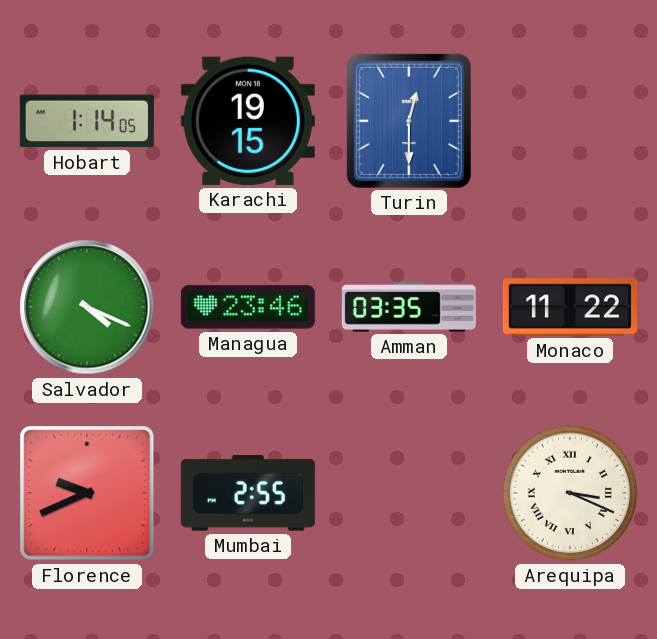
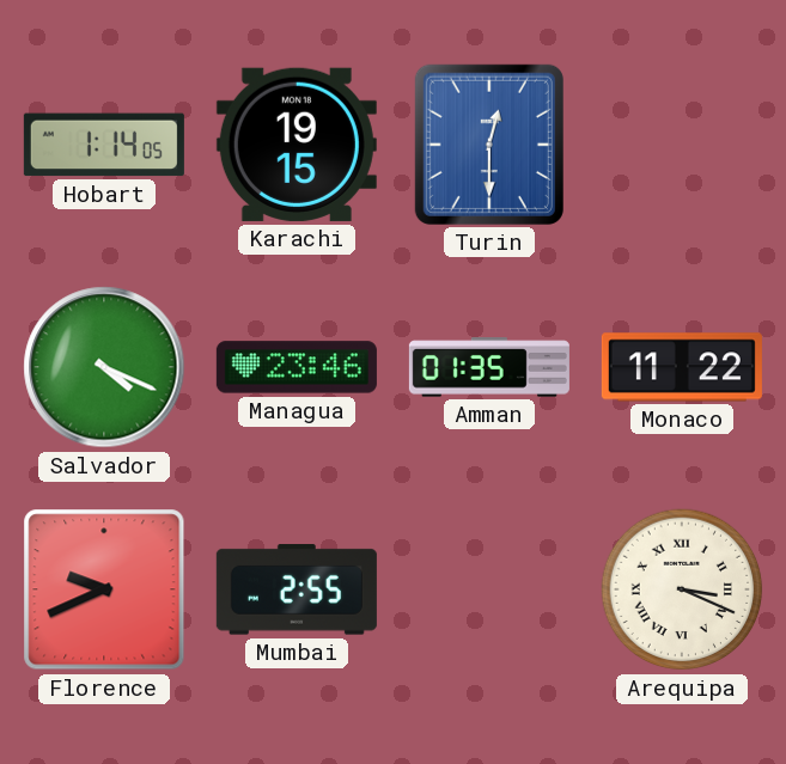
Amman: 03:35 -> 01:35 (489, 367)
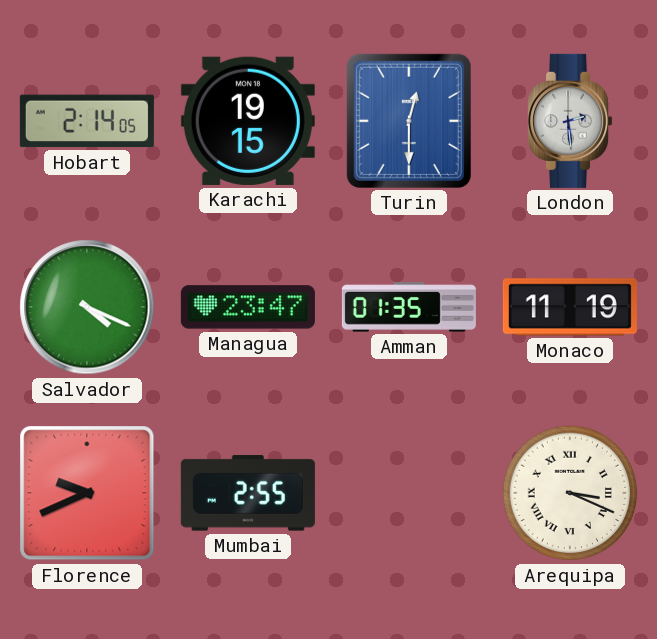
Hobart: 1:14 -> 2:14 (87, 121)
London: none -> 2:29 (570, 121)
Managua: 23:46 -> 23:47 (248, 307)
Monaco: 11:22 -> 11:19 (570, 307)
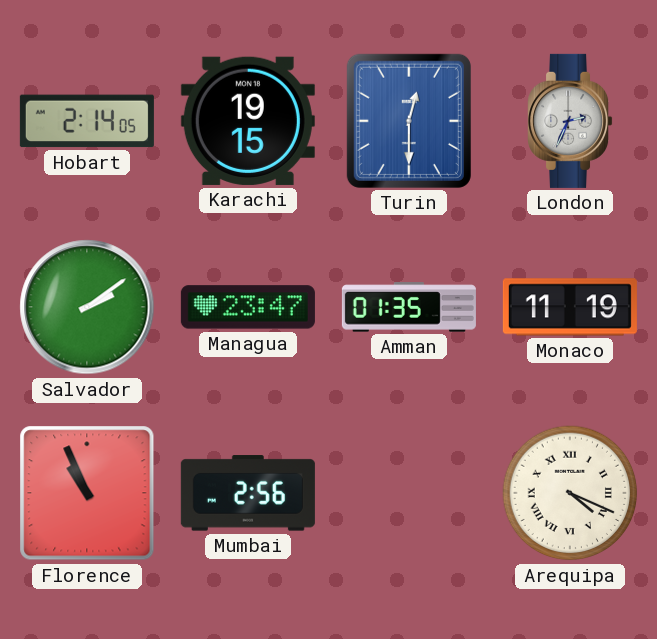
London: 2:29 -> 2:34 (570, 121)
Salvador: 4:19 -> 2:09 (87, 307)
Florence: 9:41 -> 10:56 (87, 493)
Mumbai: 2:55 -> 2:56 (248, 493)
Arequipa: 3:19 -> 4:19 (570, 493)
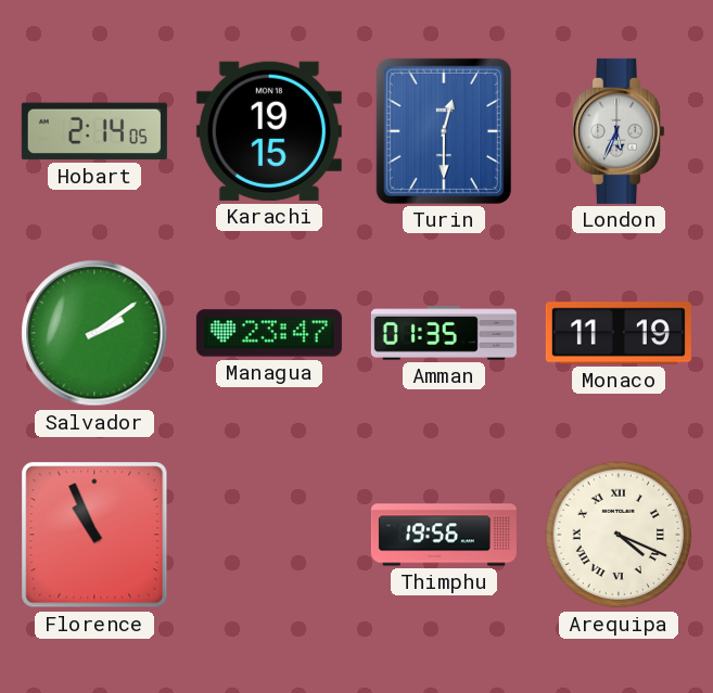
London: 2:34 -> 5:34 (619, 131)
Mumbai: 2:56 -> none (248, 493)
Thimphu: none -> 19:56 (444, 535)
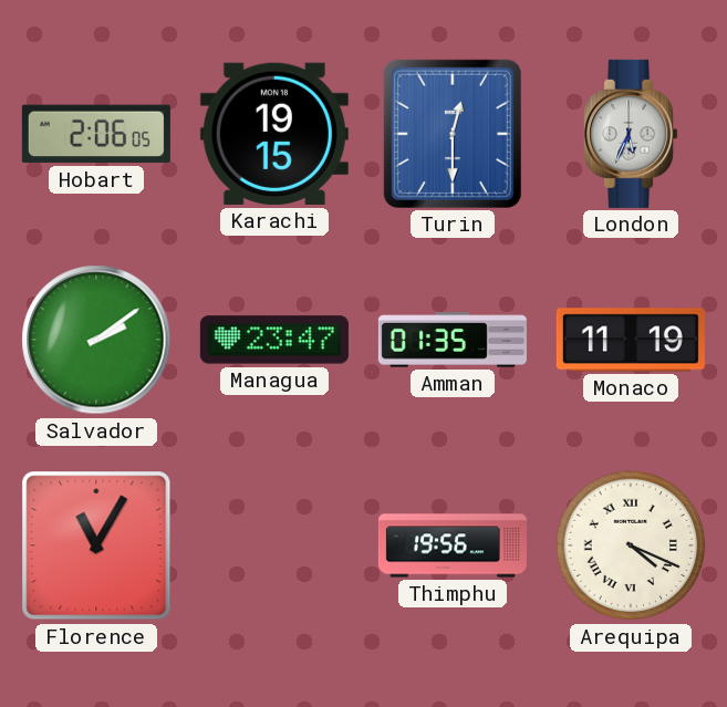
Hobart: 2:14 -> 2:06 (96, 134)
Florence: 10:56 -> 11:05 (96, 545)
